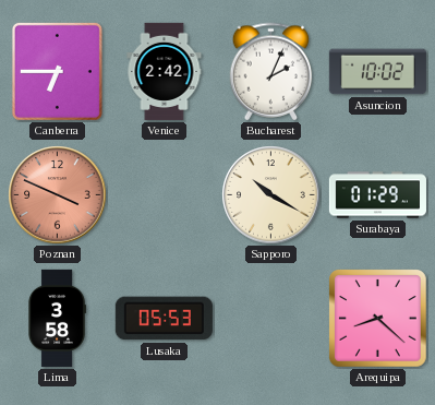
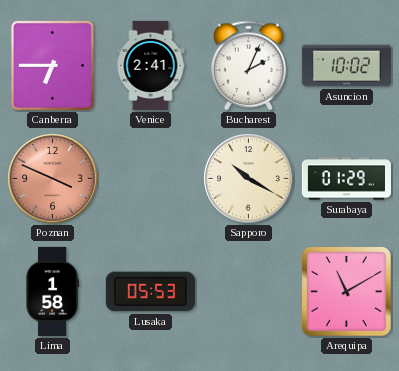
Venice: 2:42 -> 2:41 (151, 65)
Lima: 3:58 -> 1:58 (52, 291)
Arequipa: 8:22 -> 11:10 (347, 292)
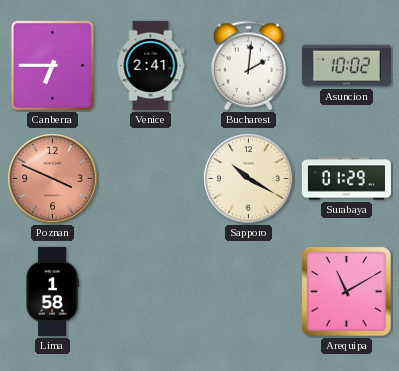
Bucharest: 2:04 -> 2:01 (249, 66)
Lusaka: 05:53 -> none (150, 292)
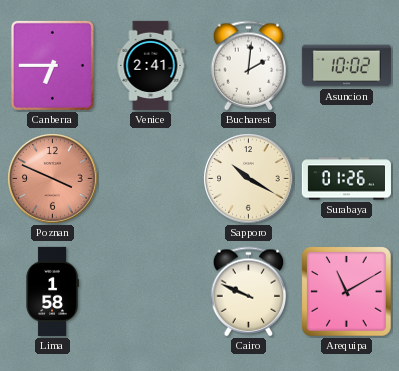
Surabaya: 01:29 -> 01:26 (346, 179)
Cairo: none -> 9:49 (249, 292)
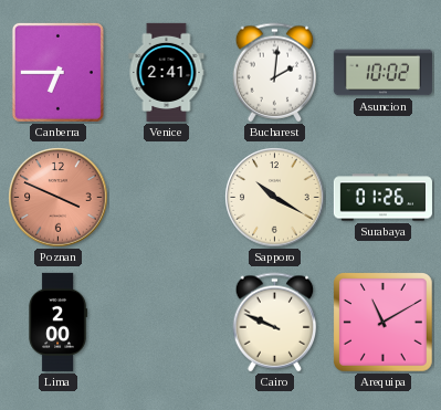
Lima: 1:58 -> 2:00 (57, 322)
